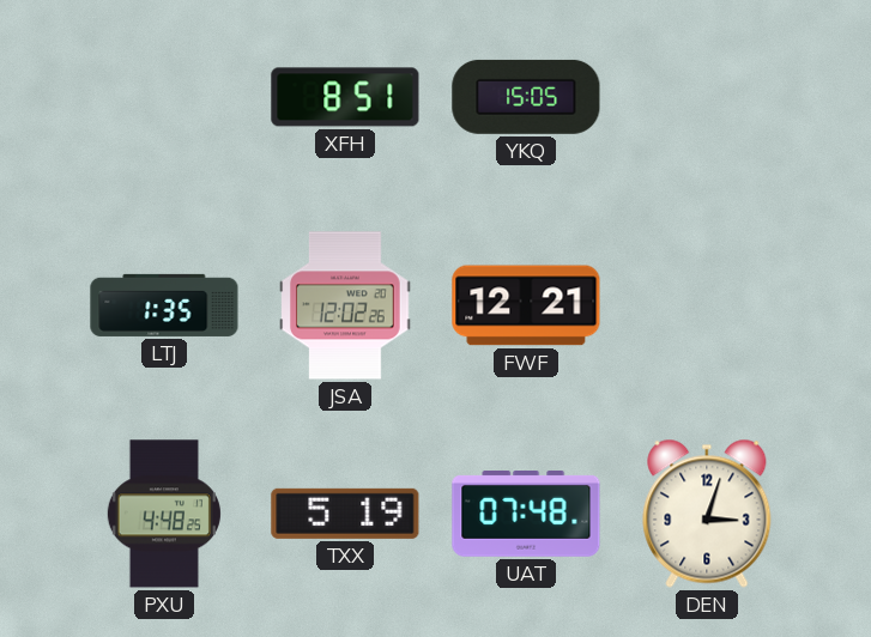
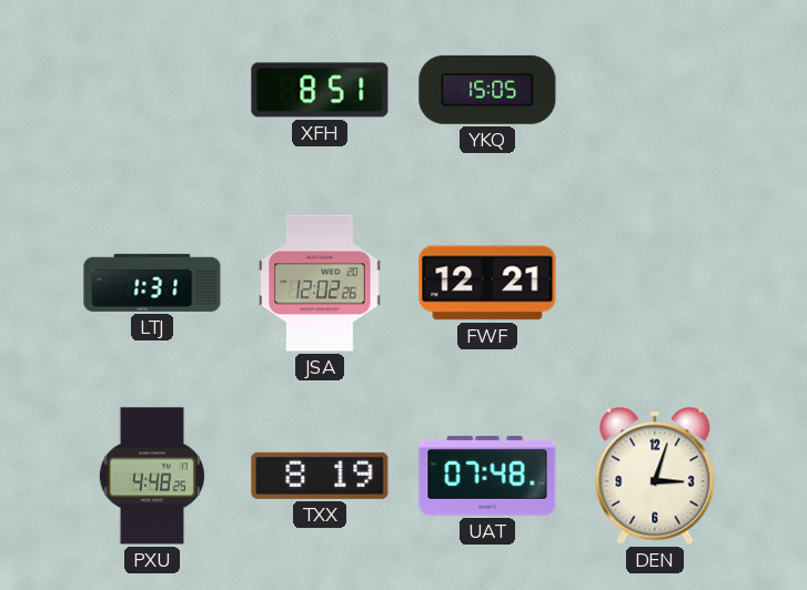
LTJ: 1:35 -> 1:31 (152, 283)
TXX: 5:19 -> 8:19 (320, 476)
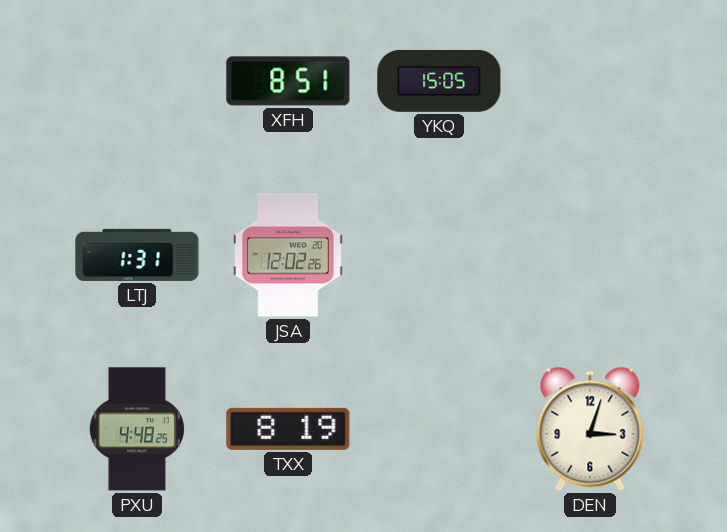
FWF: 12:21 -> none (487, 283)
UAT: 07:48 -> none (487, 477)
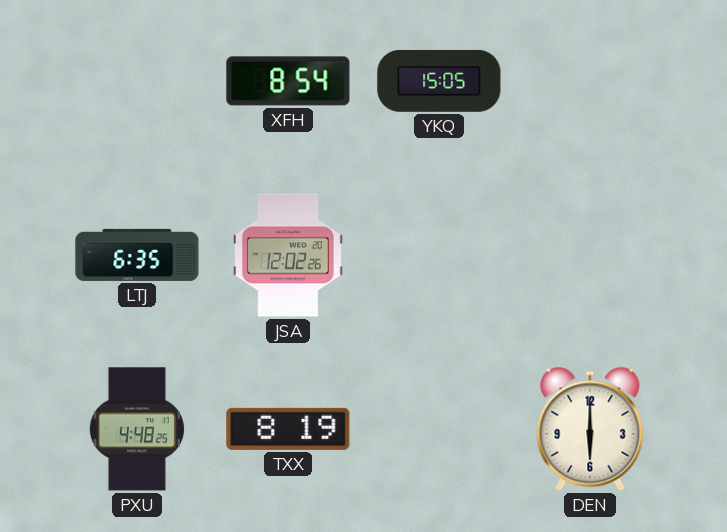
XFH: 8:51 -> 8:54 (288, 81)
LTJ: 1:31 -> 6:35 (137, 255)
DEN: 3:03 -> 6:00 (590, 429)
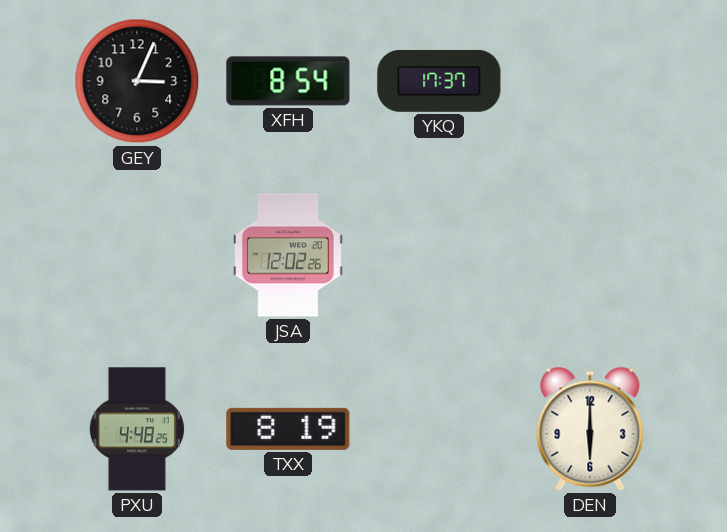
GEY: none -> 3:04 (137, 81)
YKQ: 15:05 -> 17:37 (439, 81)
LTJ: 6:35 -> none (137, 255)
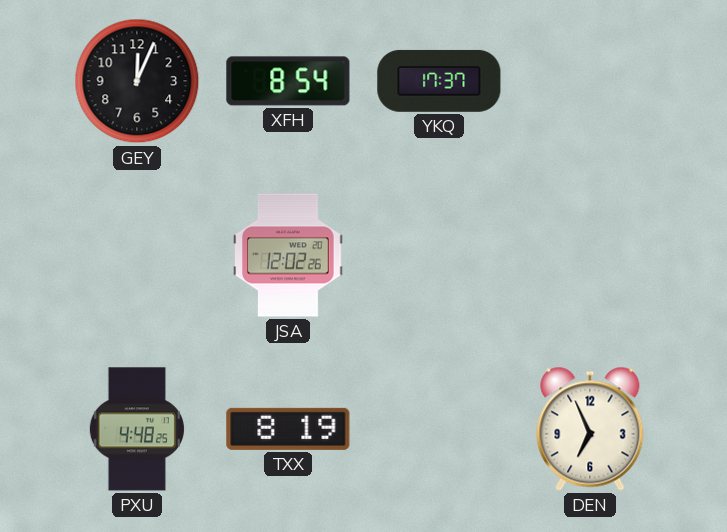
GEY: 3:04 -> 12:04 (137, 81)
DEN: 6:00 -> 6:56 (590, 429)
